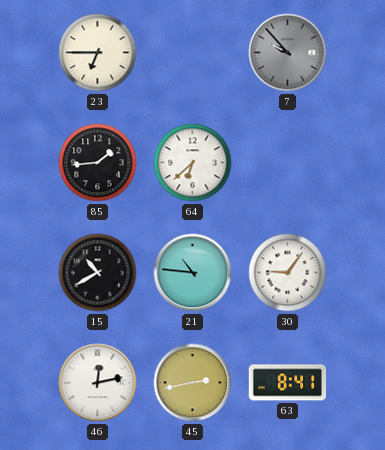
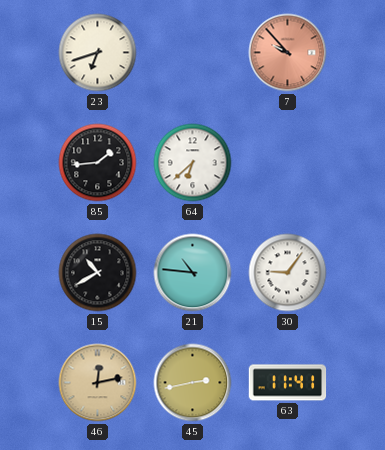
23: 6:45 -> 6:42 (98, 53)
7 dial: grey -> salmon (288, 53)
46 dial: white -> champagne (98, 383)
63: 8:41 -> 11:41 (288, 383)
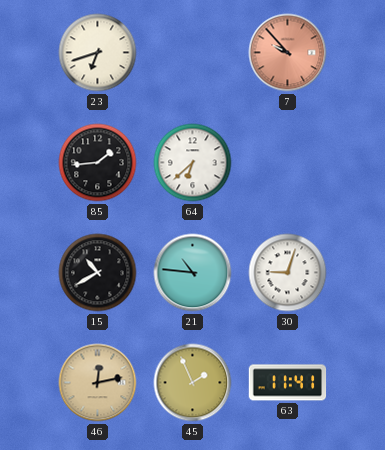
30: 9:06 -> 9:03 (288, 273)
45: 2:43 -> 1:56 (193, 383)
